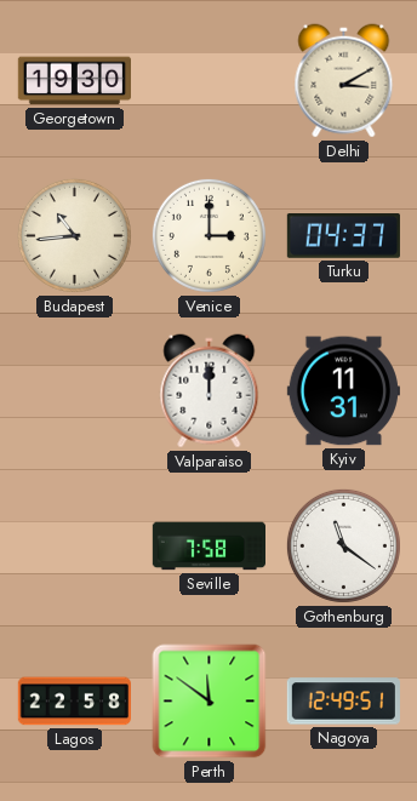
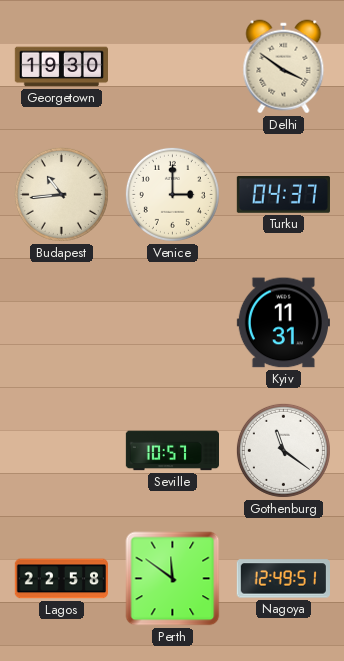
Delhi: 3:10 -> 3:51 (284, 67)
Valparaiso: 12:00 -> none (210, 391)
Seville: 7:58 -> 10:57 (172, 451)
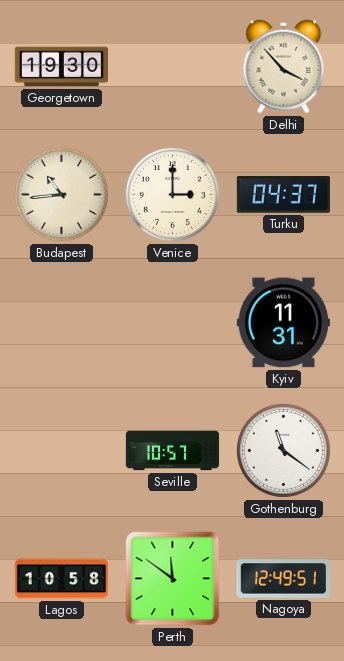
Delhi: 3:51 -> 3:53 (284, 67)
Lagos: 22:58 -> 10:58 (61, 579)
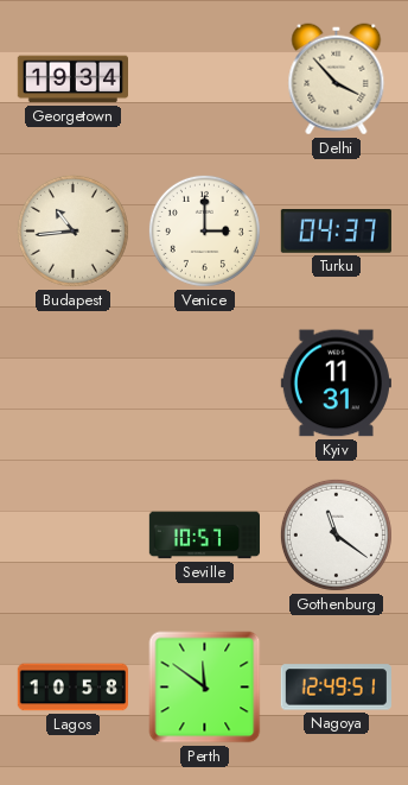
Georgetown: 19:30 -> 19:34 (72, 80)
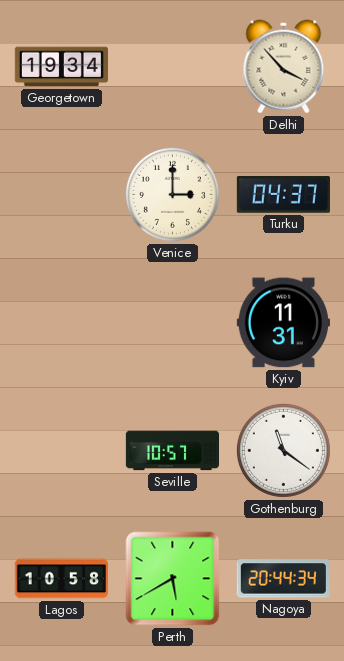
Budapest: 10:44 -> none (72, 230)
Perth: 11:51 -> 5:40 (173, 579)
Nagoya: 12:49 -> 20:44 (283, 579)
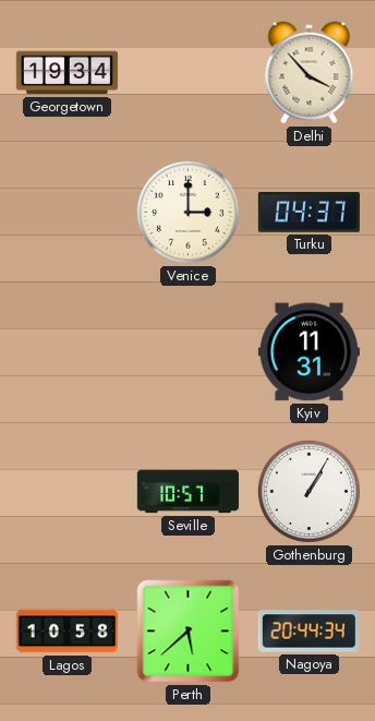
Gothenburg: 11:21 -> 1:05 (309, 491)
Perth: 5:40 -> 5:38 (189, 632)
